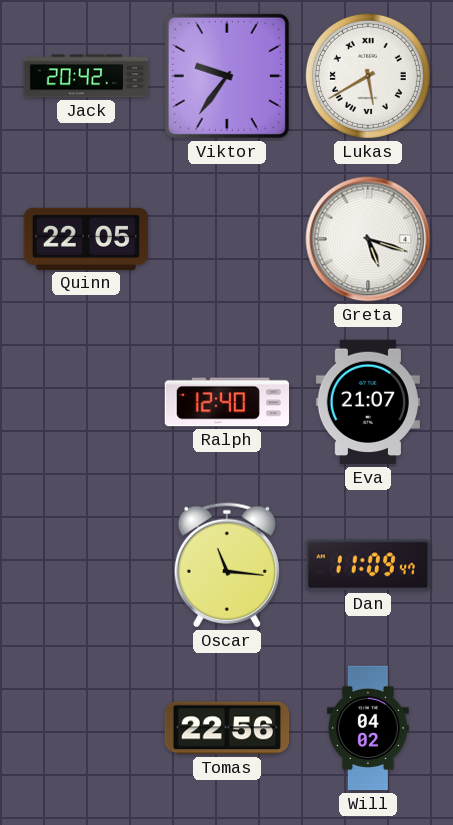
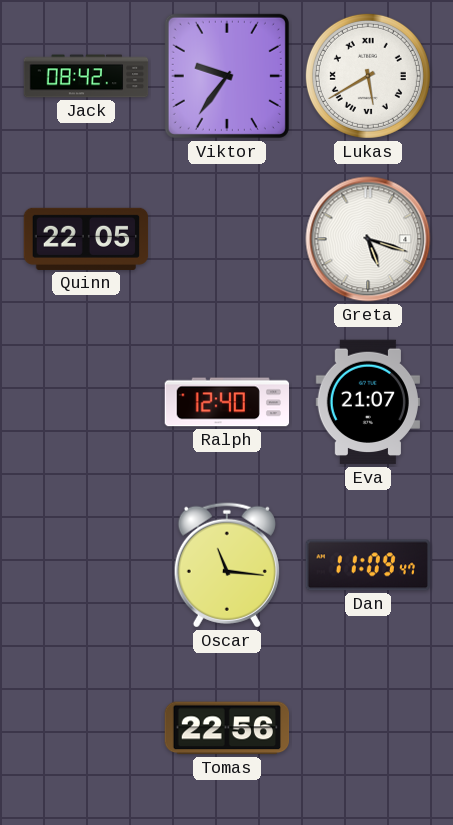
Jack: 20:42 -> 08:42 (86, 76)
Will: 04:02 -> none (369, 728)
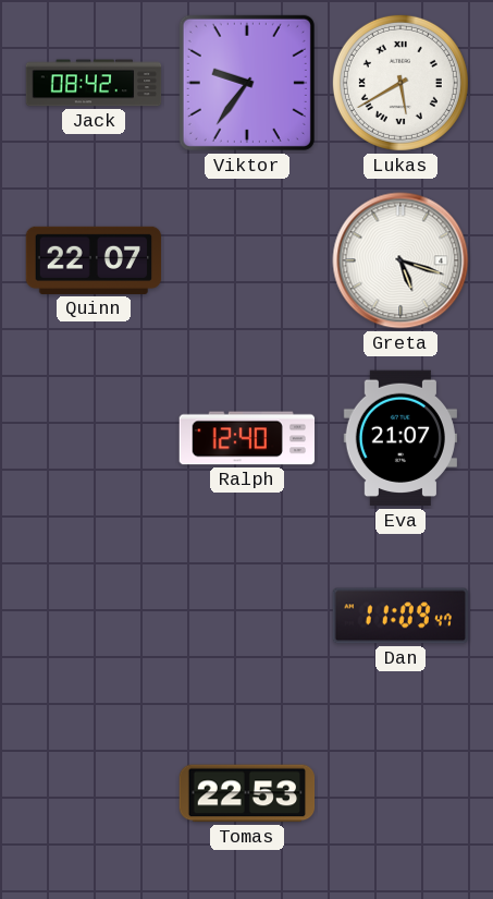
Quinn: 22:05 -> 22:07 (94, 260)
Oscar: 11:16 -> none (227, 565)
Tomas: 22:56 -> 22:53 (247, 793)
